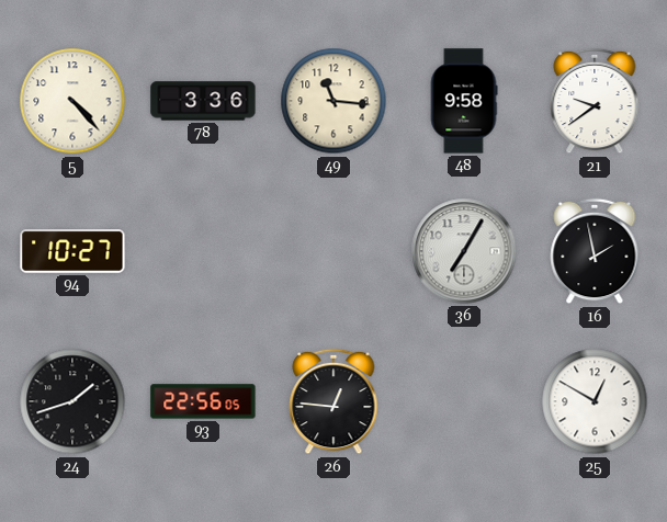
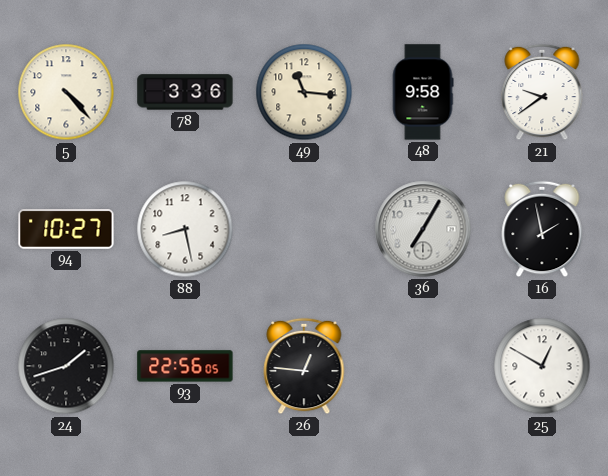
88: none -> 8:28 (185, 229)
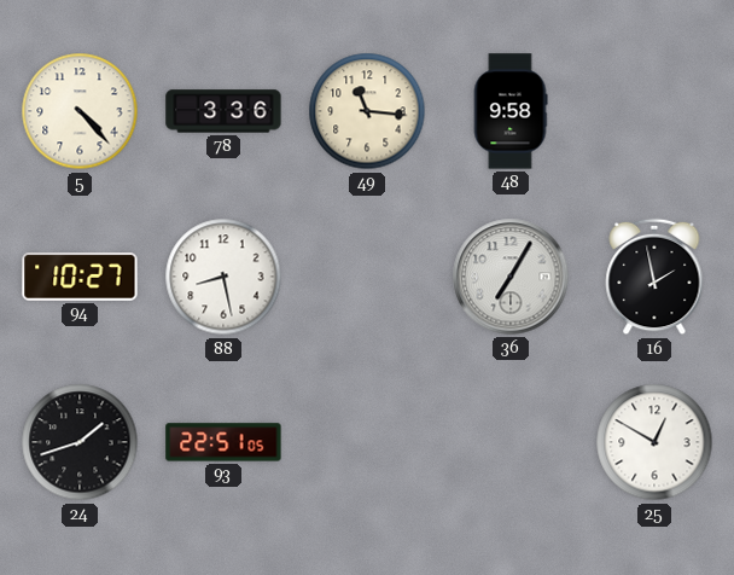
21: 9:39 -> none (542, 92)
93: 22:56 -> 22:51 (223, 442)
26: 12:46 -> none (304, 366)
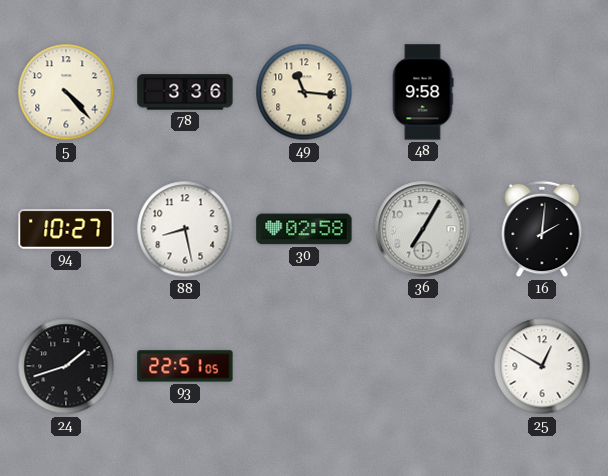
30: none -> 02:58 (304, 229)
16: 1:58 -> 2:01 (542, 229)
